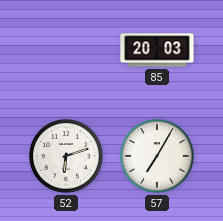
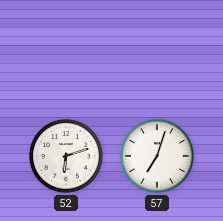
85: 20:03 -> none (157, 50)
57: 7:05 -> 7:03 (157, 156)
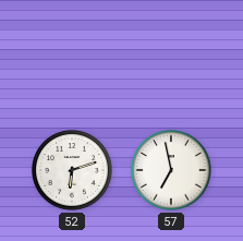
57: 7:03 -> 6:58 (171, 170)
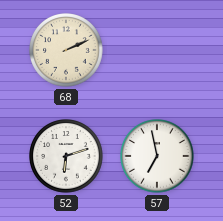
68: none -> 2:11 (66, 50)
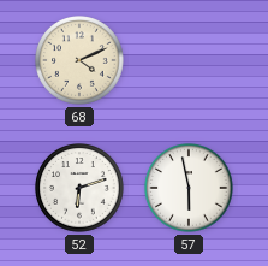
68: 2:11 -> 4:11 (79, 60)
57: 6:58 -> 5:58 (189, 188)
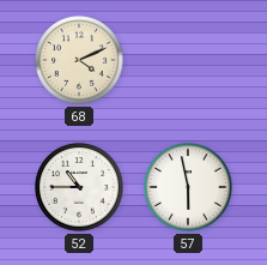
52: 6:12 -> 10:45 (79, 187)
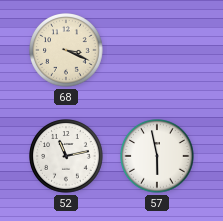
68: 4:11 -> 3:19 (66, 50)
52: 10:45 -> 11:13 (66, 156)
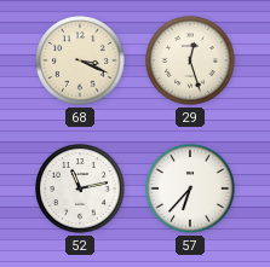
29: none -> 12:27 (190, 60)
57: 5:58 -> 6:37 (190, 188)
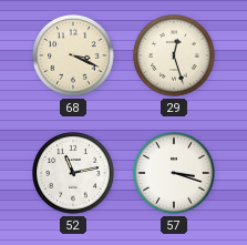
57: 6:37 -> 3:18 (174, 173)
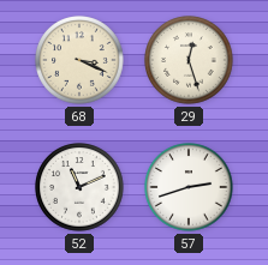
52: 11:13 -> 11:11 (79, 187)
57: 3:18 -> 2:42 (189, 187)
